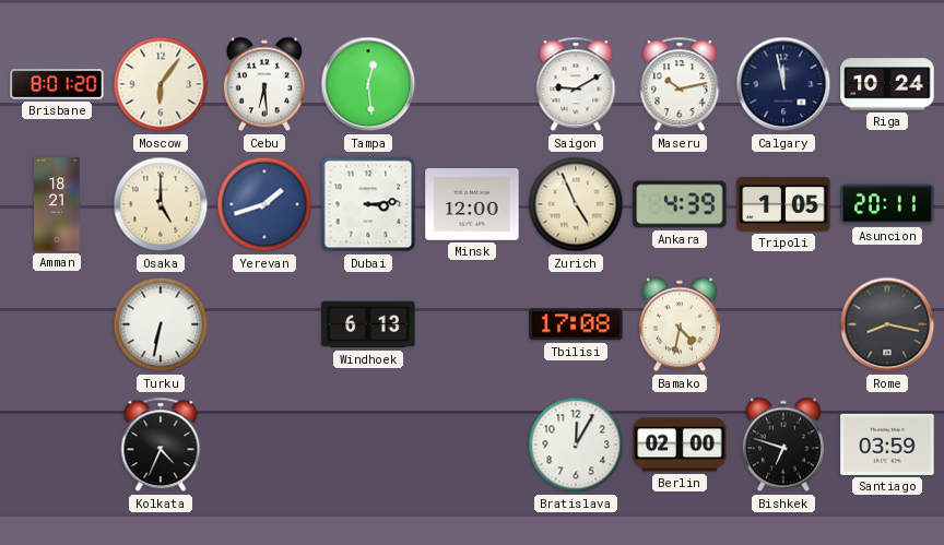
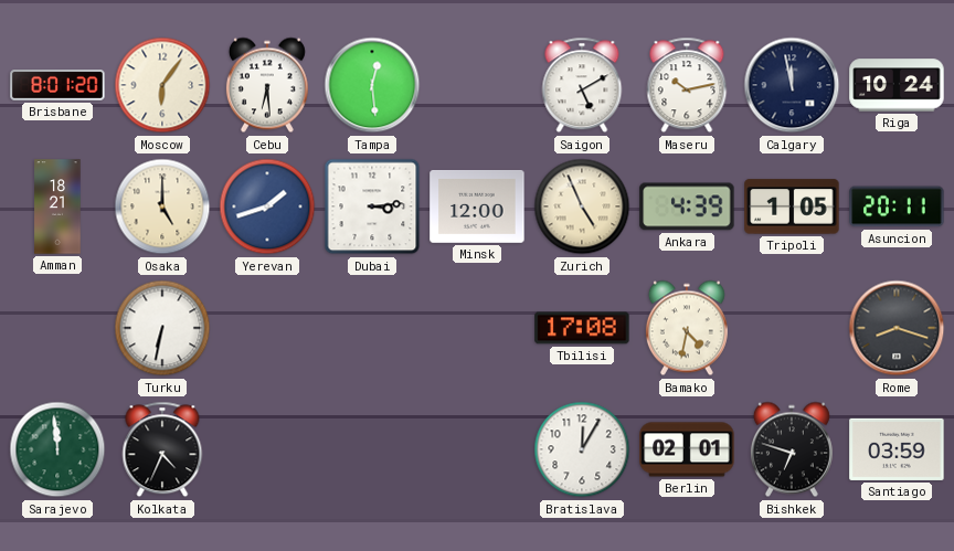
Saigon: 9:10 -> 5:10 (582, 85)
Windhoek: 6:13 -> none (368, 324)
Rome: 8:17 -> 8:18 (897, 328)
Sarajevo: none -> 11:59 (57, 449)
Berlin: 02:00 -> 02:01 (687, 449)
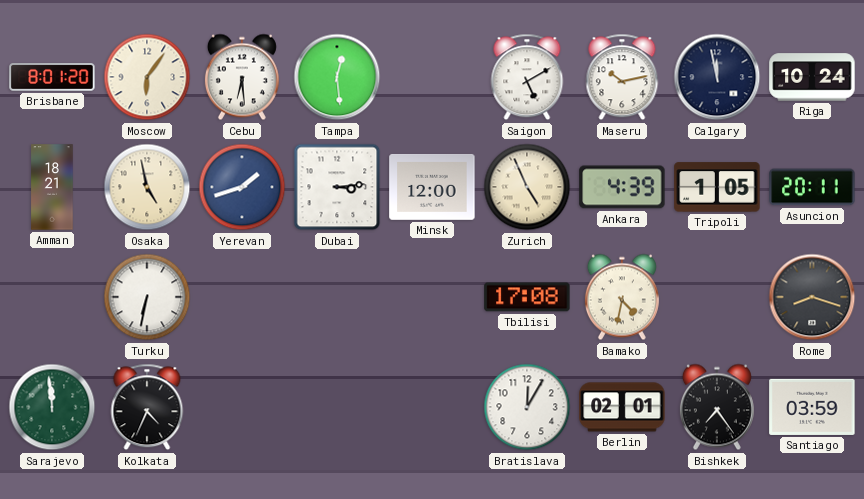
Osaka: 5:00 -> 4:58 (147, 187)
Bishkek: 6:48 -> 7:24 (717, 407)
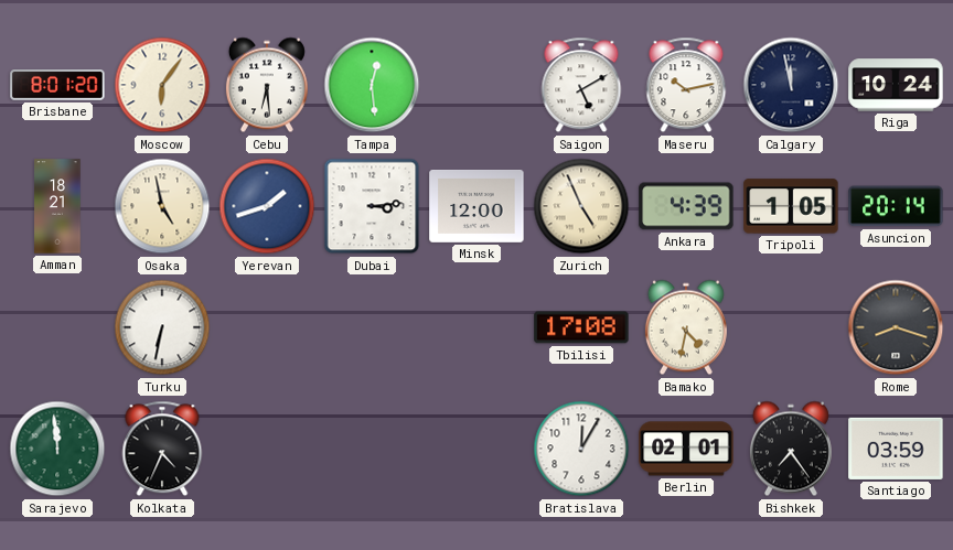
Asuncion: 20:11 -> 20:14 (896, 206)
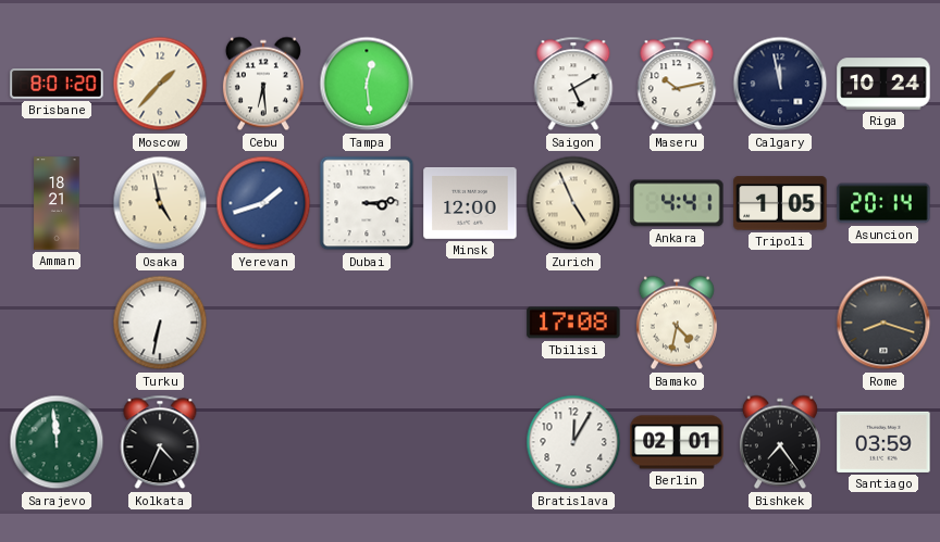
Moscow: 6:06 -> 1:37 (160, 84)
Ankara: 4:39 -> 4:41 (677, 203)
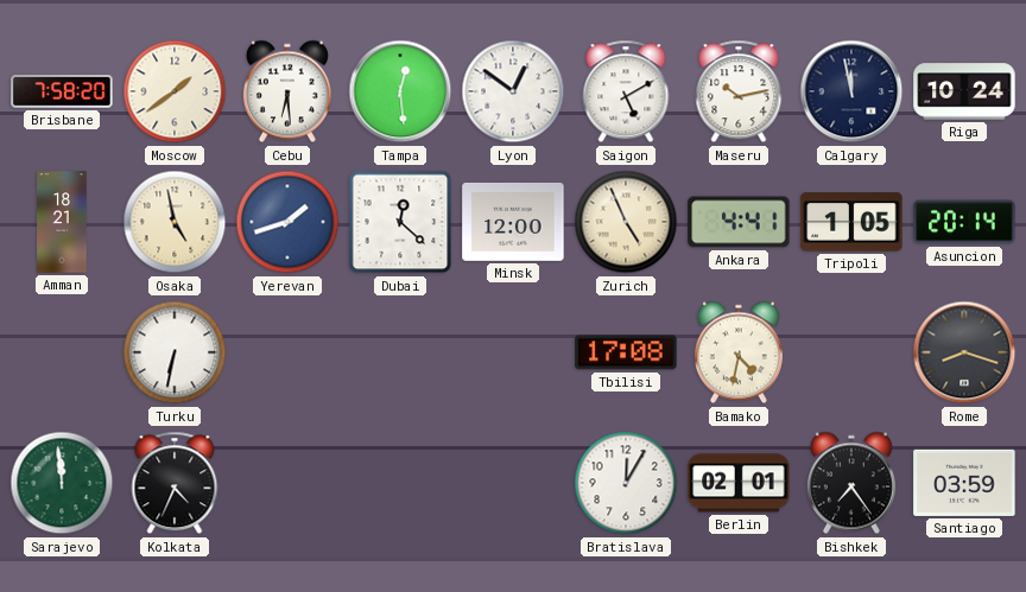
Brisbane: 8:01 -> 7:58 (62, 91)
Moscow: 1:37 -> 1:39 (175, 91)
Lyon: none -> 12:51 (513, 91)
Dubai: 3:14 -> 12:22 (400, 222)
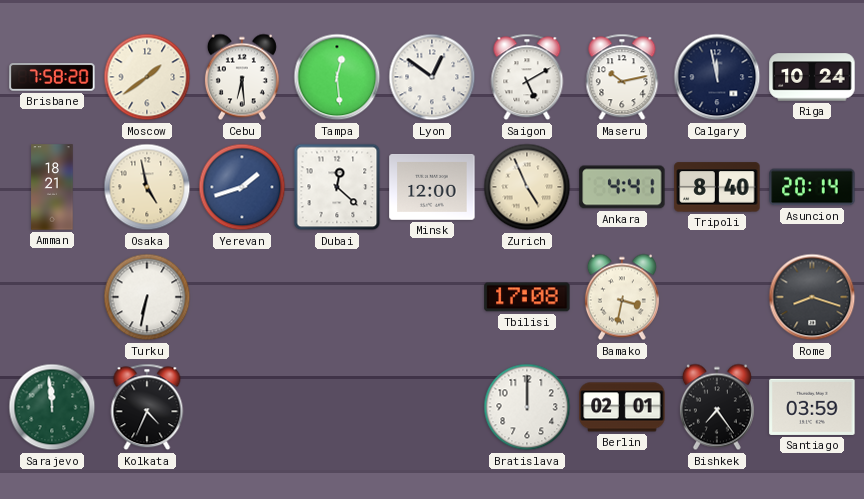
Tripoli: 1:05 -> 8:40 (717, 187)
Bamako: 4:32 -> 3:32 (622, 297)
Bratislava: 12:05 -> 12:00 (527, 407)
